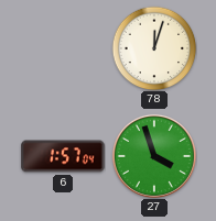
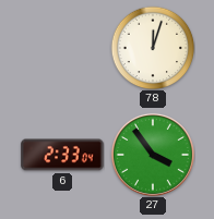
6: 1:57 -> 2:33 (62, 155)
27: 3:57 -> 3:54 (153, 155)
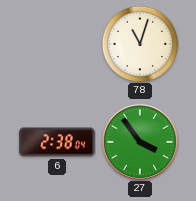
78: 12:03 -> 11:03 (140, 44)
6: 2:33 -> 2:38 (57, 142)
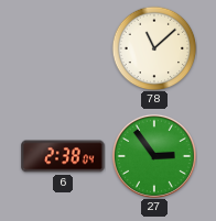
78: 11:03 -> 11:08 (154, 48)
27: 3:54 -> 2:54 (154, 156)
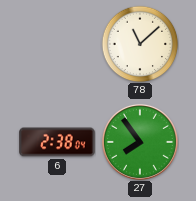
27: 2:54 -> 7:54 (140, 142)
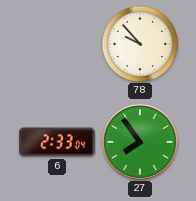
78: 11:08 -> 9:53 (140, 44)
6: 2:38 -> 2:33 (57, 142)
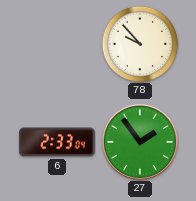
27: 7:54 -> 1:54 (140, 142)
